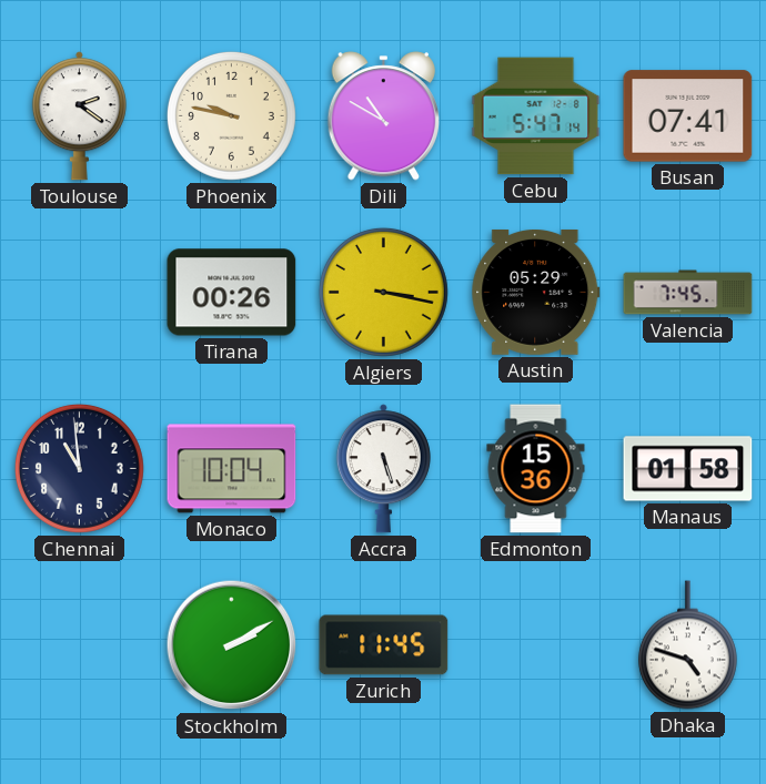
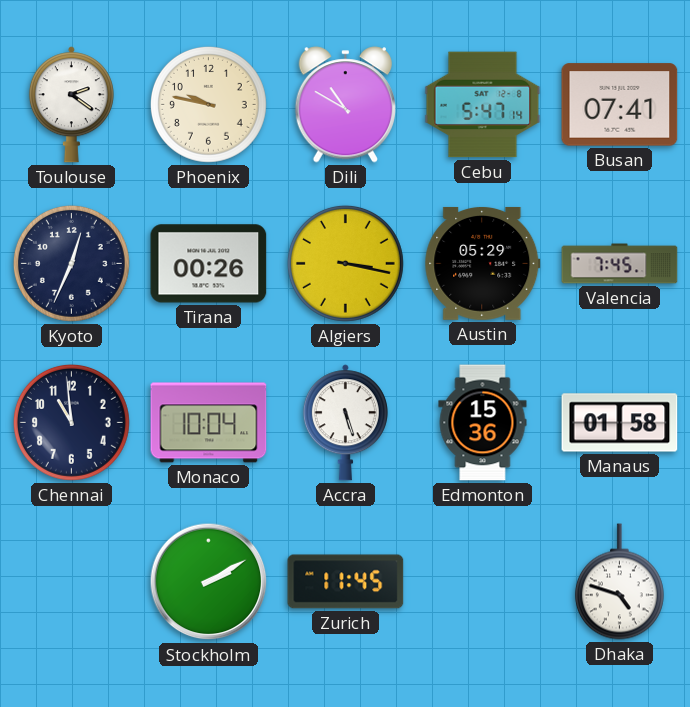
Kyoto: none -> 12:34 (71, 263)
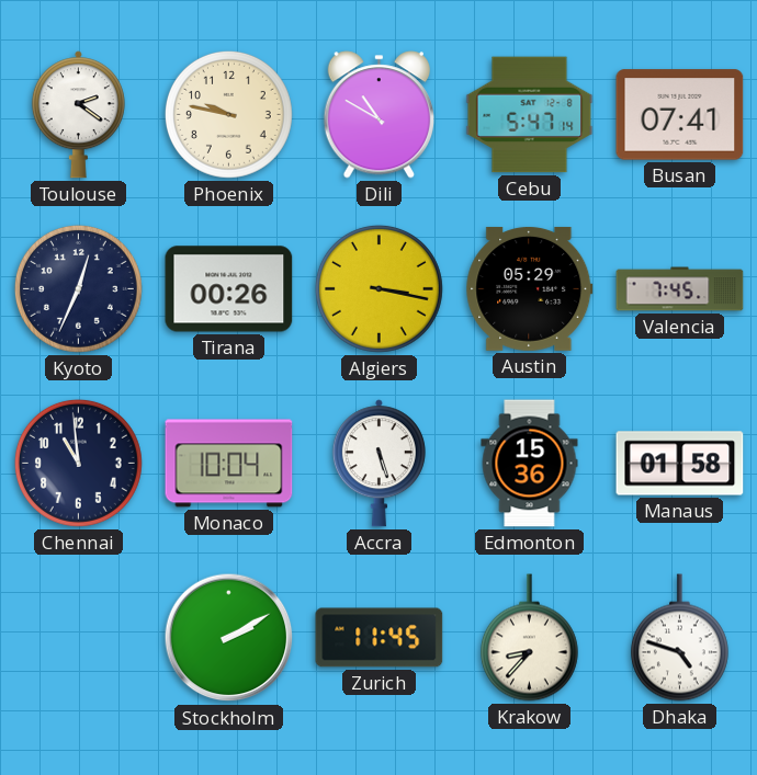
Krakow: none -> 8:37 (529, 638)
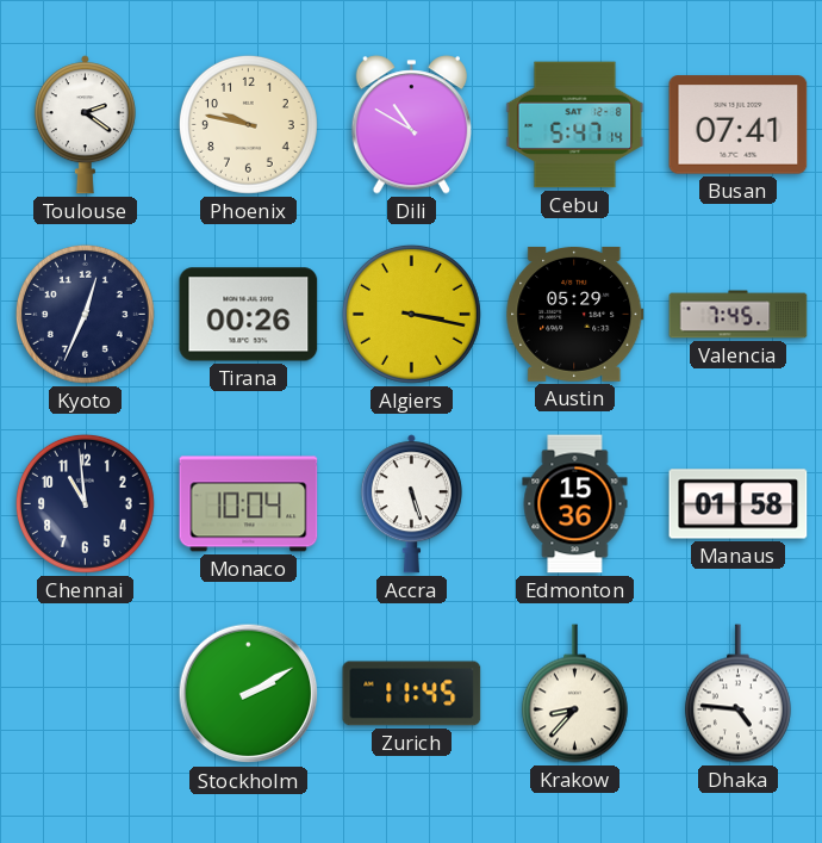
Dhaka: 4:48 -> 4:46 (737, 694)
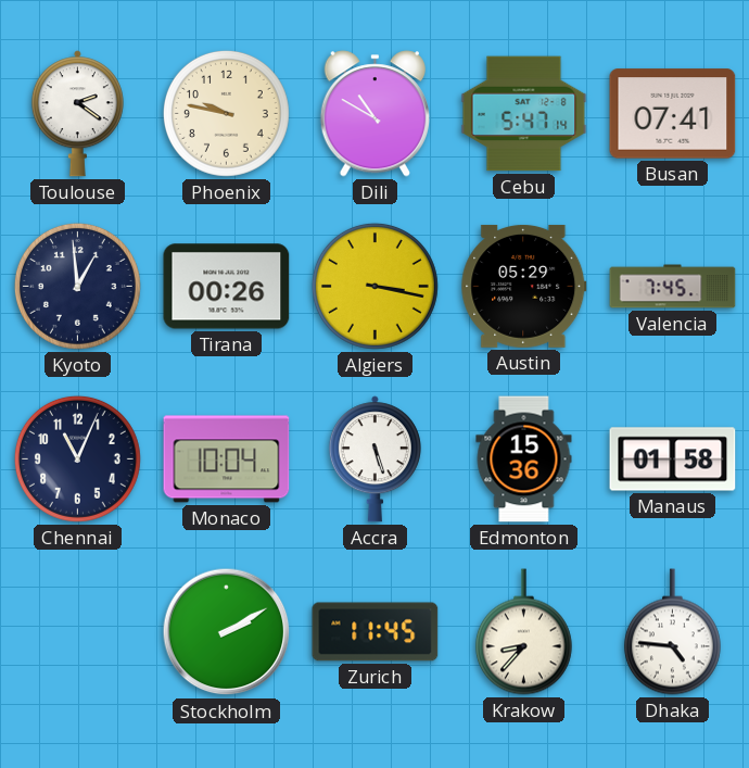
Kyoto: 12:34 -> 12:59 (77, 286)
Chennai: 10:59 -> 11:04 (77, 458)
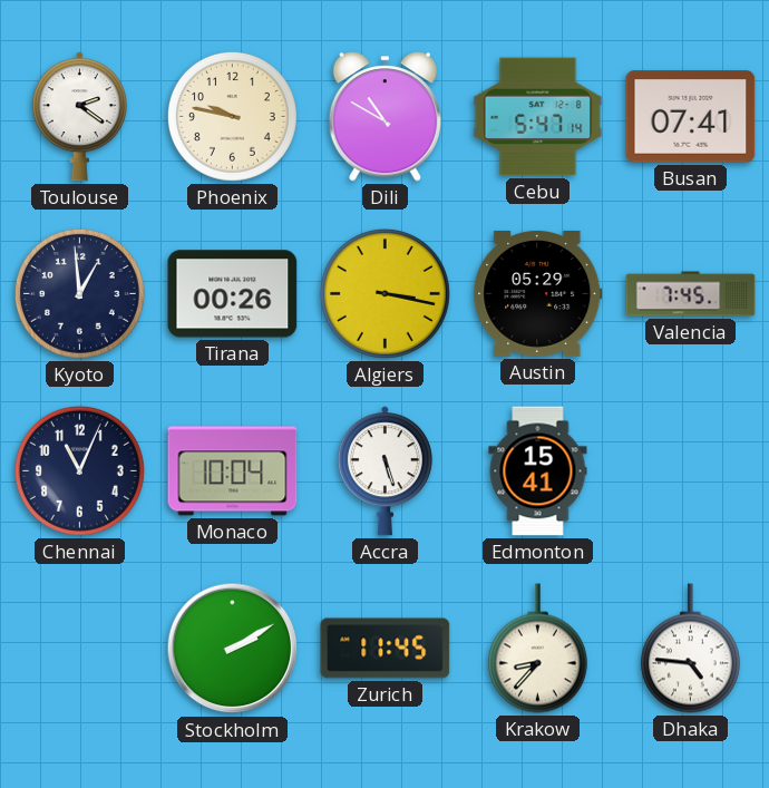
Edmonton: 15:36 -> 15:41 (538, 471)
Manaus: 01:58 -> none (673, 459)
